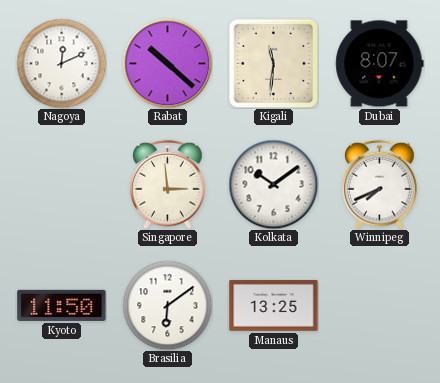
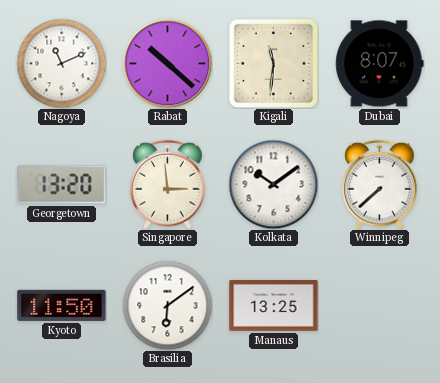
Nagoya: 12:11 -> 11:11 (61, 63)
Georgetown: none -> 13:20 (62, 185)
Winnipeg: 7:41 -> 7:38 (380, 184)
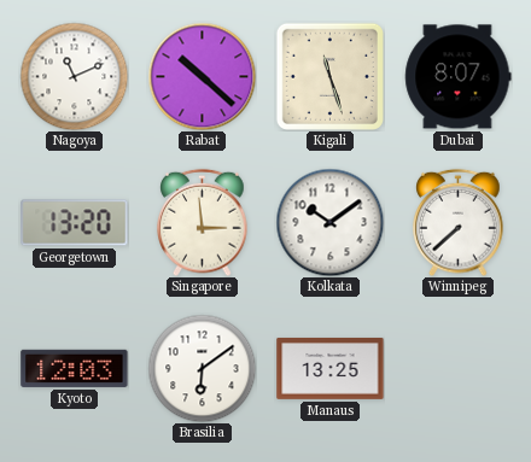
Kigali: 11:31 -> 11:27 (329, 76)
Kyoto: 11:50 -> 12:03 (75, 368)
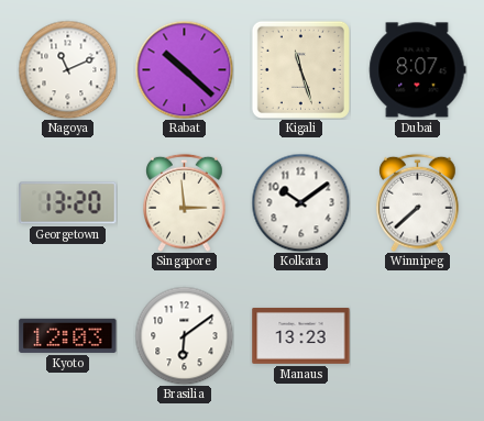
Manaus: 13:25 -> 13:23 (301, 335)
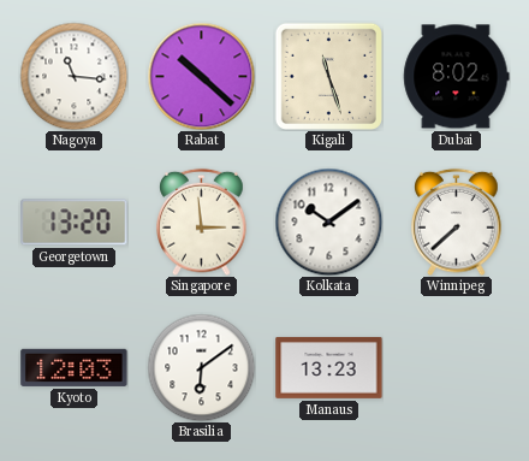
Nagoya: 11:11 -> 11:16 (73, 76)
Dubai: 8:07 -> 8:02 (457, 77)
